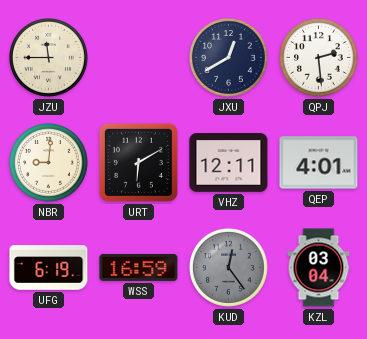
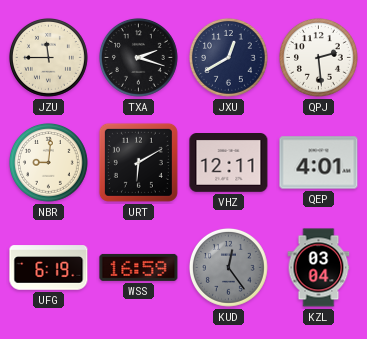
TXA: none -> 2:18 (139, 58)
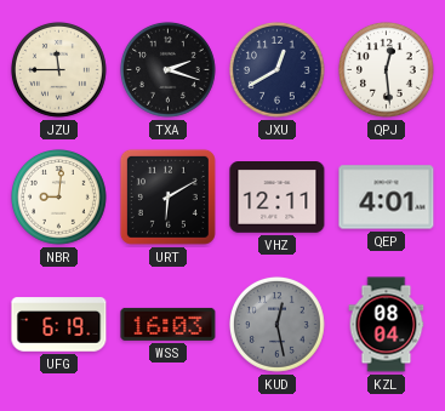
QPJ: 2:29 -> 12:29 (387, 70)
WSS: 16:59 -> 16:03 (169, 324)
KUD: 12:24 -> 12:28 (278, 325)
KZL: 03:04 -> 08:04 (387, 325)
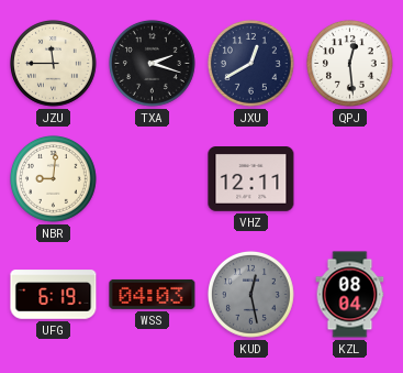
URT: 6:10 -> none (167, 196)
QEP: 4:01 -> none (387, 198)
WSS: 16:03 -> 04:03 (153, 294)
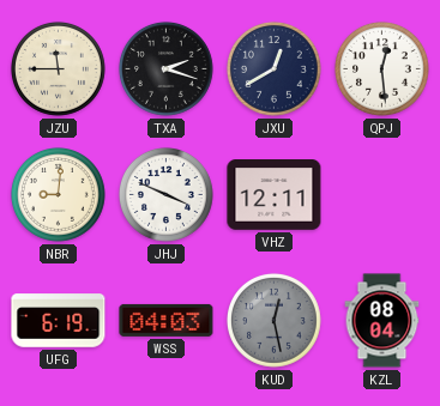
JHJ: none -> 3:49 (167, 195)
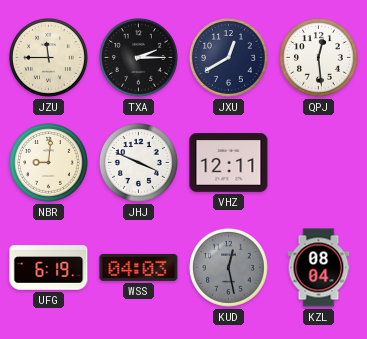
TXA: 2:18 -> 2:15 (139, 58)
